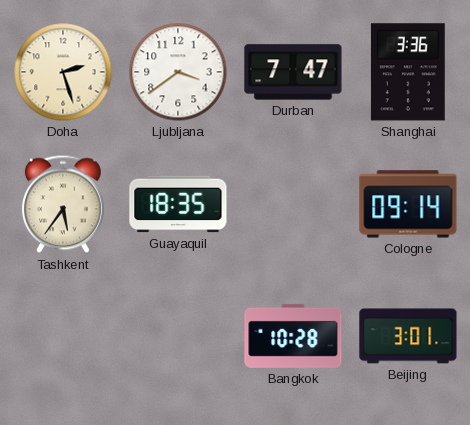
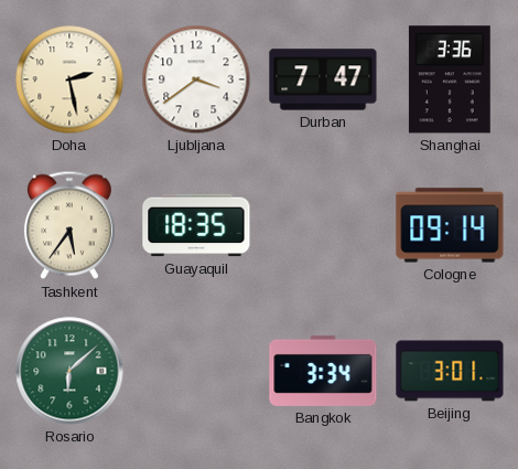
Doha: 2:27 -> 2:28 (69, 79)
Rosario: none -> 6:08 (69, 371)
Bangkok: 10:28 -> 3:34 (323, 371)
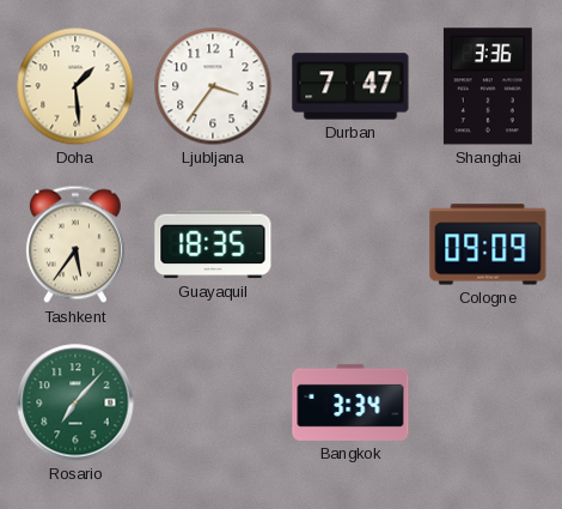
Doha: 2:28 -> 1:29 (75, 86)
Ljubljana: 3:39 -> 3:36 (213, 86)
Cologne: 09:14 -> 09:09 (488, 244)
Rosario: 6:08 -> 7:07 (75, 402)
Beijing: 3:01 -> none (450, 371)
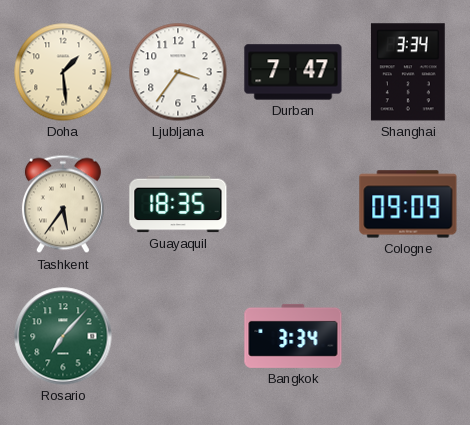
Shanghai: 3:36 -> 3:34 (408, 72)
